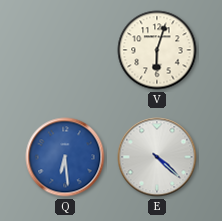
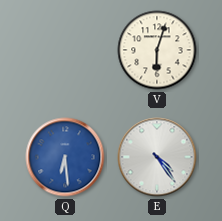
E: 4:22 -> 4:24 (157, 157)
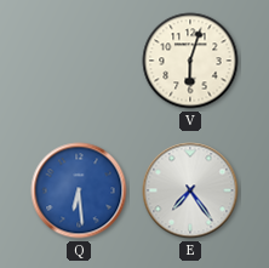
E: 4:24 -> 7:24 (190, 190)
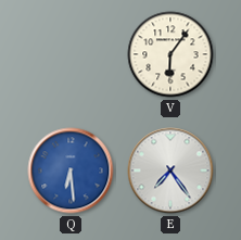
V: 6:03 -> 6:06 (170, 54)
